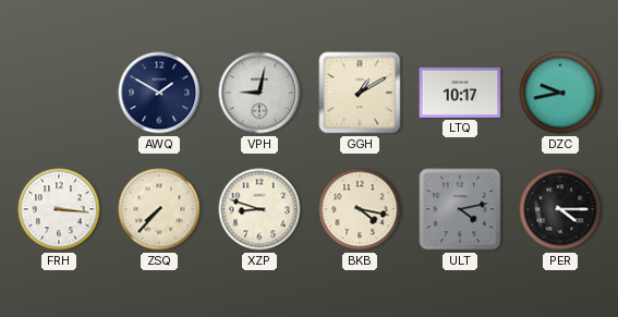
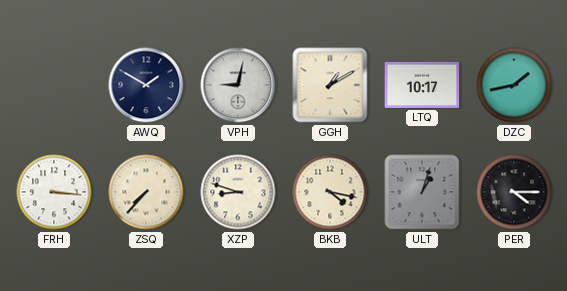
DZC: 9:43 -> 1:43 (514, 85)
ULT: 4:13 -> 1:03 (422, 192)
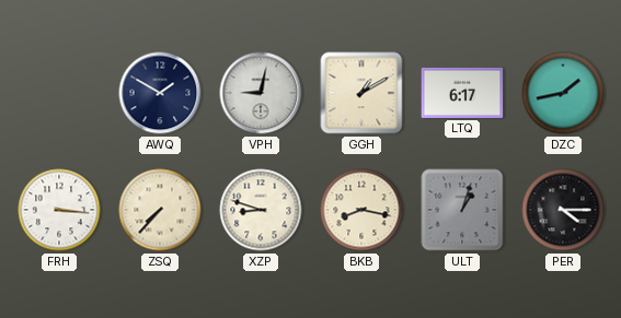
LTQ: 10:17 -> 6:17 (462, 93)
BKB: 4:17 -> 8:17 (361, 210)
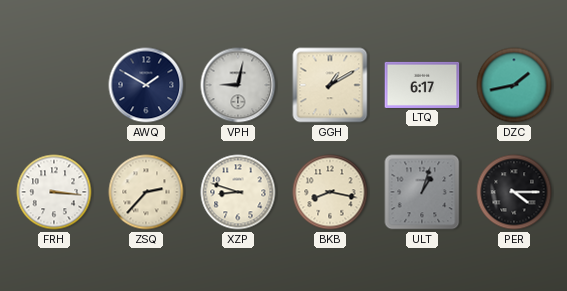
ZSQ: 7:37 -> 2:37 (146, 192)
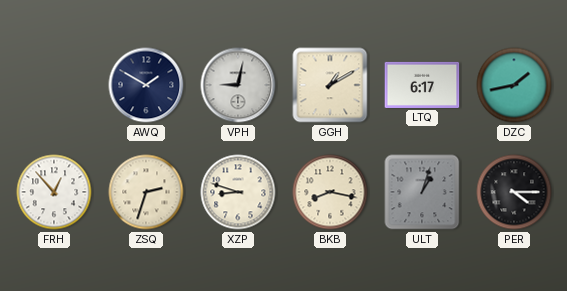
FRH: 3:16 -> 12:53 (54, 192)
ZSQ: 2:37 -> 2:33 (146, 192)
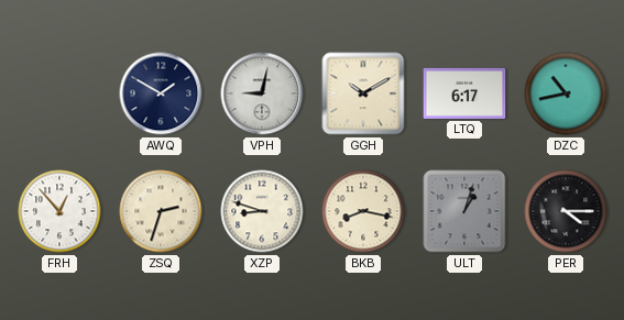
GGH: 1:10 -> 10:10 (363, 93)
DZC: 1:43 -> 10:43 (566, 93)
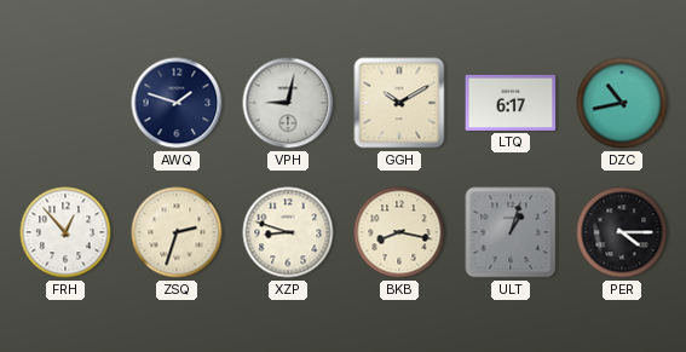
AWQ: 1:50 -> 1:48 (177, 103)
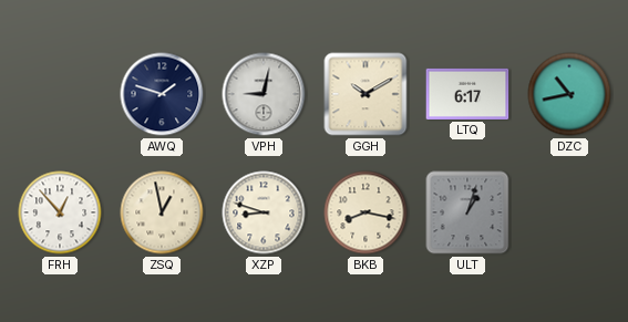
ZSQ: 2:33 -> 12:58 (162, 212)
PER: 4:15 -> none (622, 232)
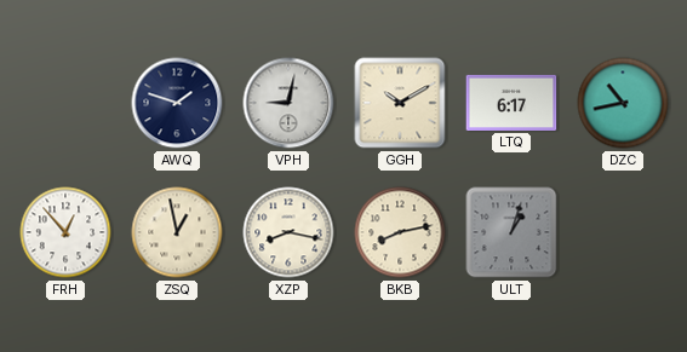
XZP: 8:48 -> 8:17 (288, 232)
BKB: 8:17 -> 8:13 (400, 232)
